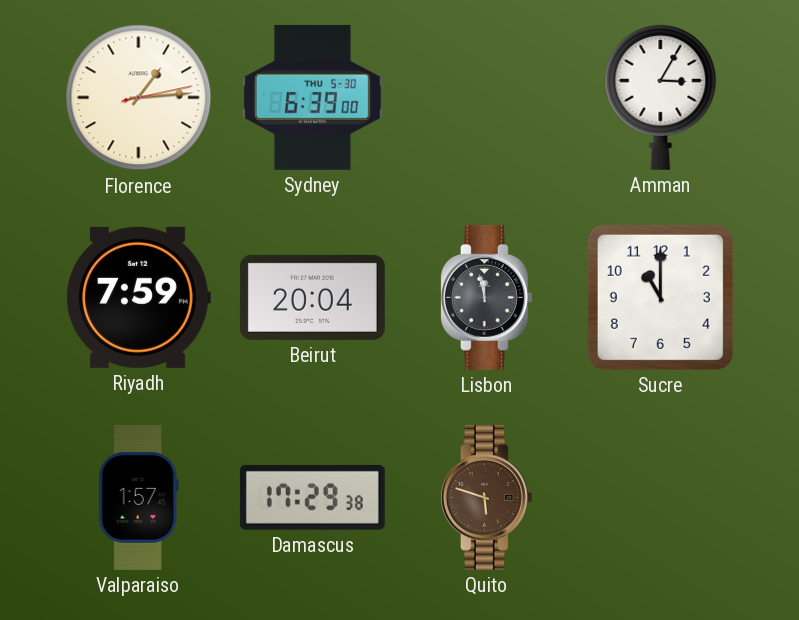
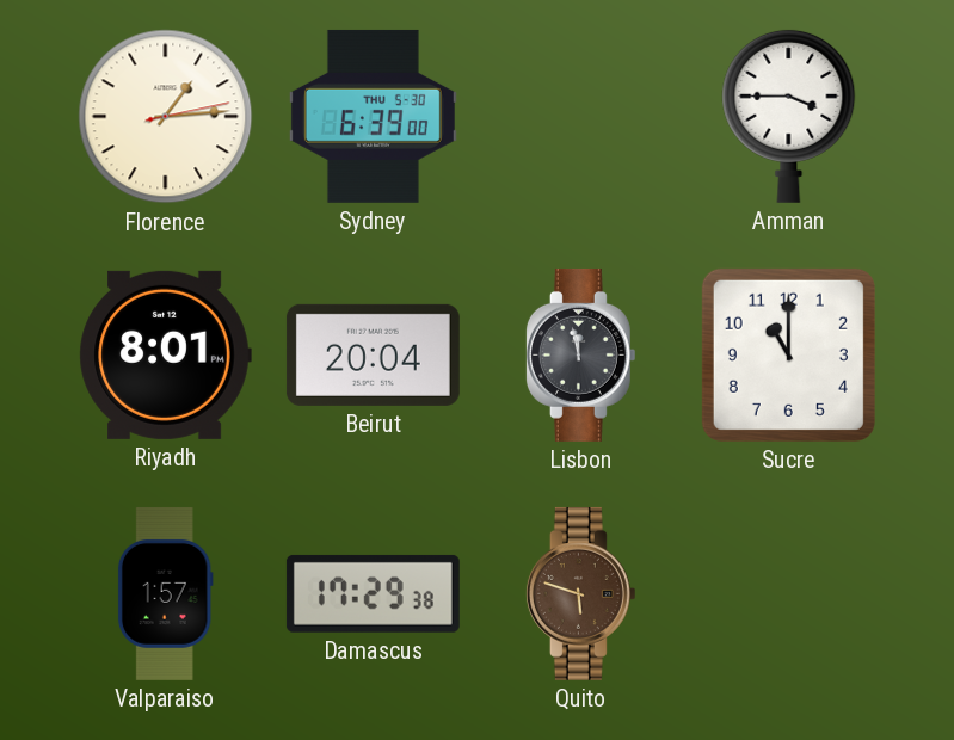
Amman: 3:05 -> 3:45 (789, 116)
Riyadh: 7:59 -> 8:01 (165, 354)
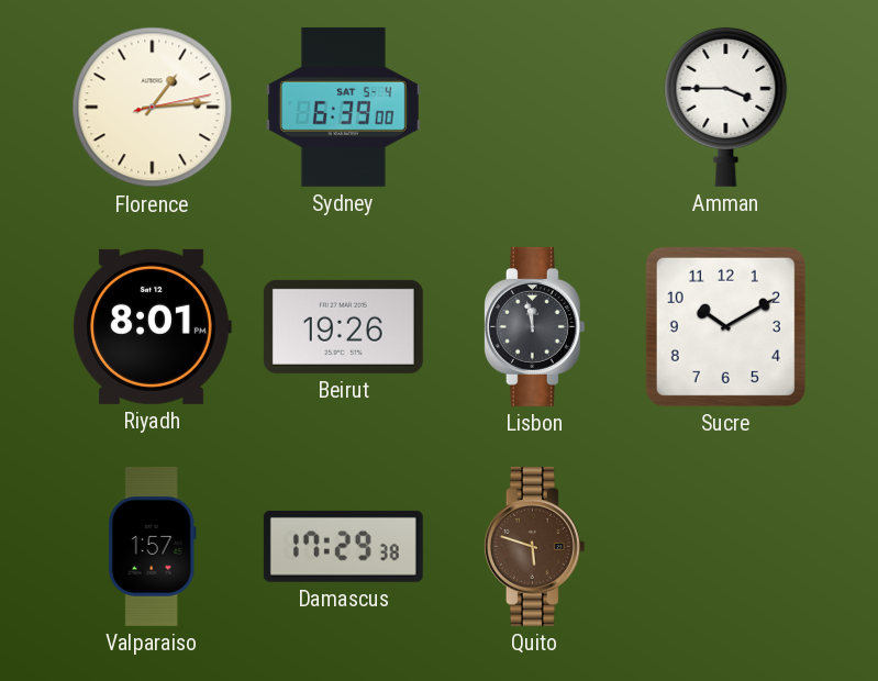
Sydney date: THU 5-30 -> SAT 5-4 (343, 107)
Beirut: 20:04 -> 19:26 (343, 326)
Sucre: 11:00 -> 10:10 (725, 326)
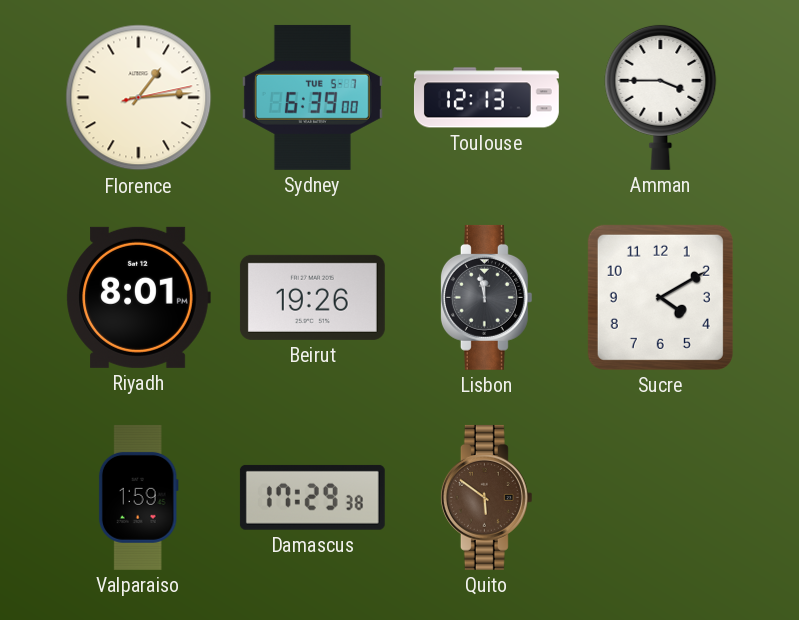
Sydney date: SAT 5-4 -> TUE 5-7 (312, 97)
Toulouse: none -> 12:13 (486, 98)
Sucre: 10:10 -> 4:10 (660, 297)
Valparaiso: 1:57 -> 1:59 (138, 497)
Quito: 5:48 -> 5:51 (486, 497)
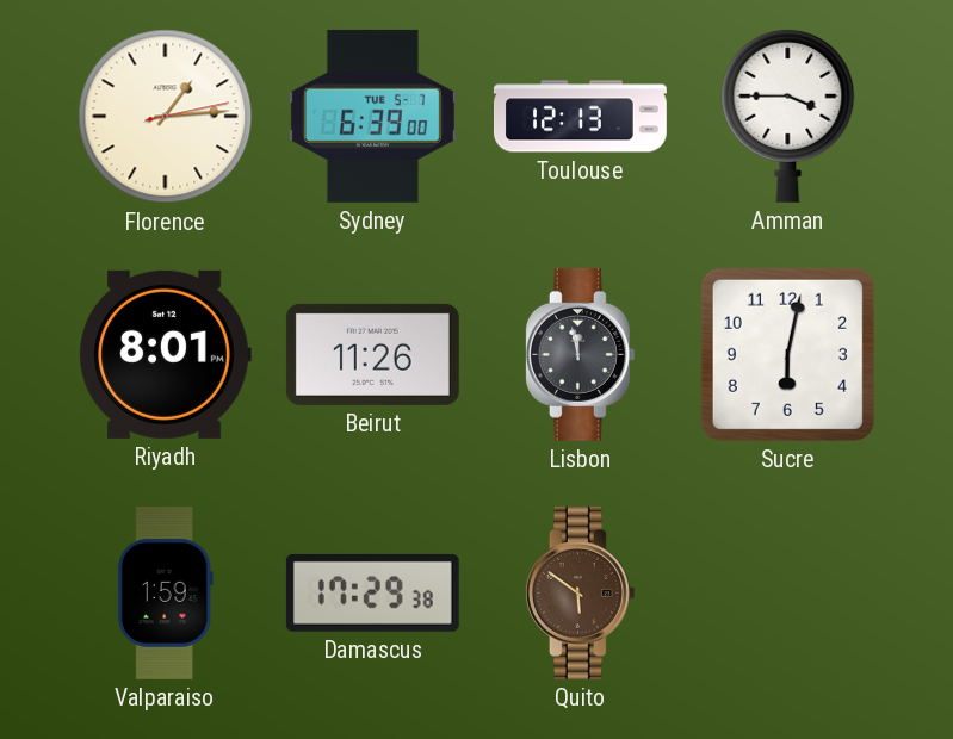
Beirut: 19:26 -> 11:26 (372, 354)
Sucre: 4:10 -> 6:02 (787, 354)
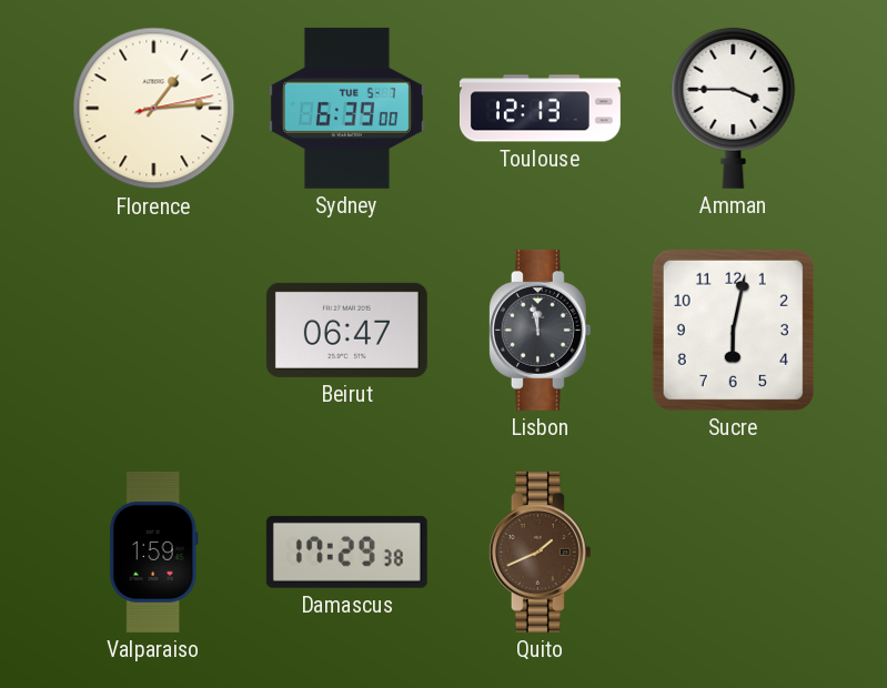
Riyadh: 8:01 -> none (165, 354)
Beirut: 11:26 -> 06:47 (346, 330)
Quito: 5:51 -> 1:41 (540, 552)
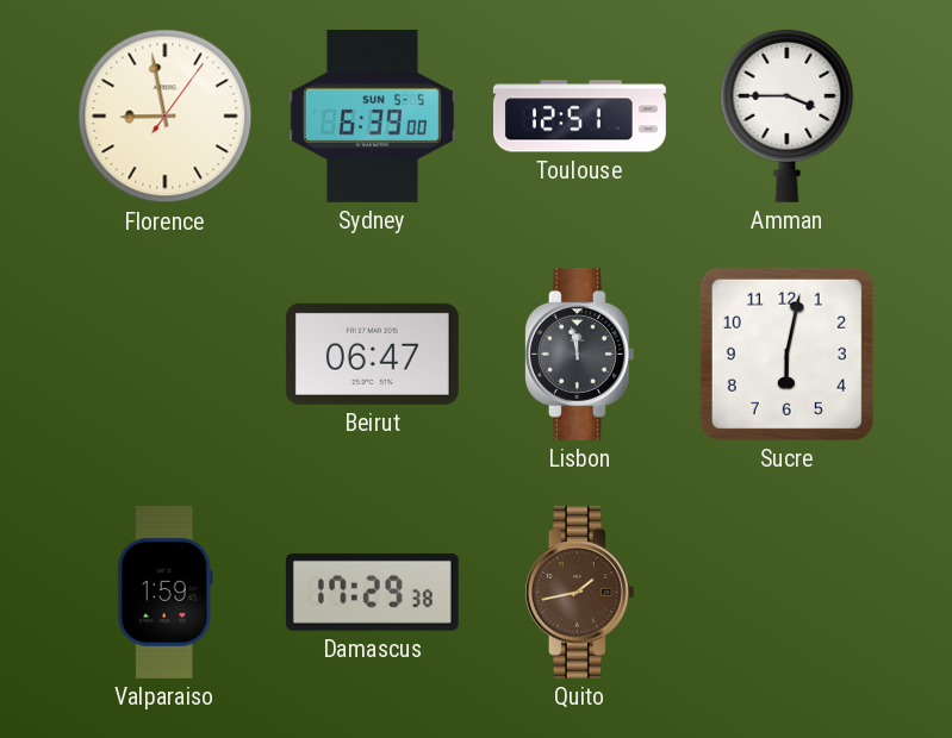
Florence: 1:14 -> 8:58 (166, 117)
Sydney date: TUE 5-7 -> SUN 5-5 (372, 115)
Toulouse: 12:13 -> 12:51 (579, 117)
Quito: 1:41 -> 1:43 (579, 592)
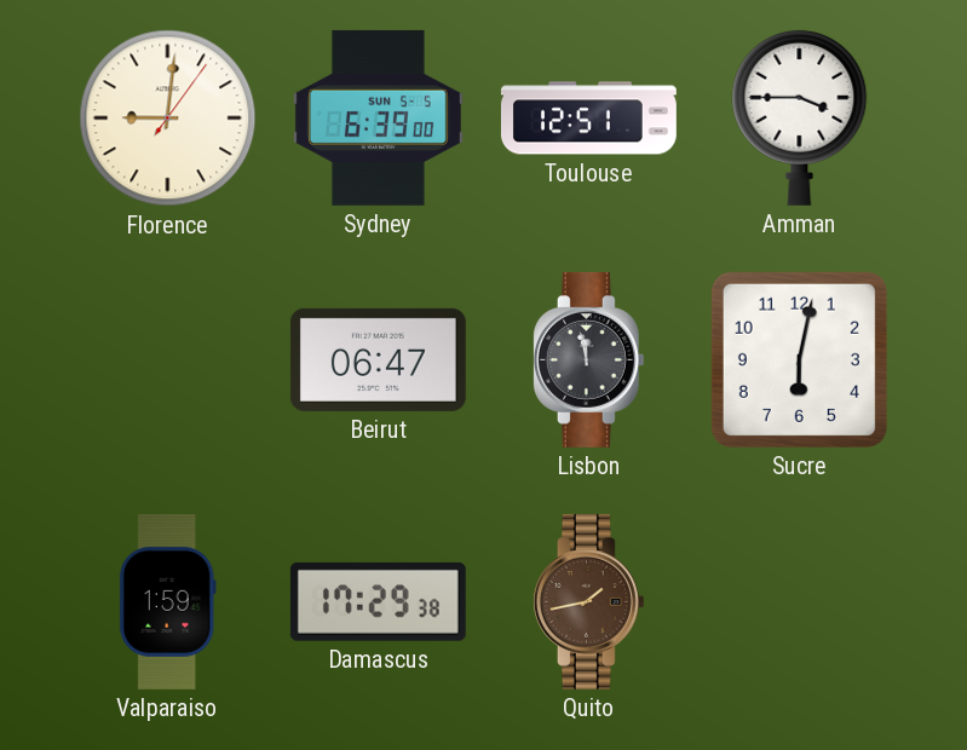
Florence: 8:58 -> 9:01 (168, 119)
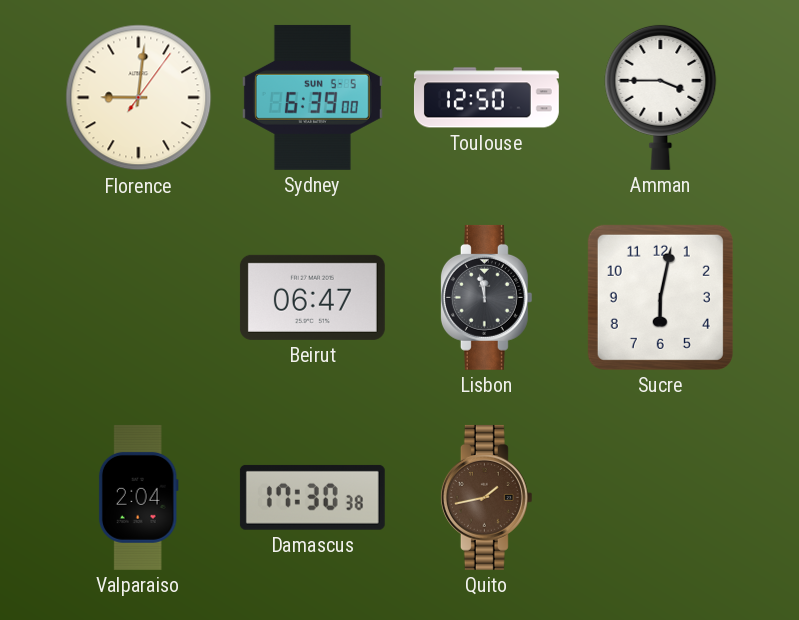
Toulouse: 12:51 -> 12:50 (486, 98)
Valparaiso: 1:59 -> 2:04 (138, 497)
Damascus: 17:29 -> 17:30 (312, 497)
